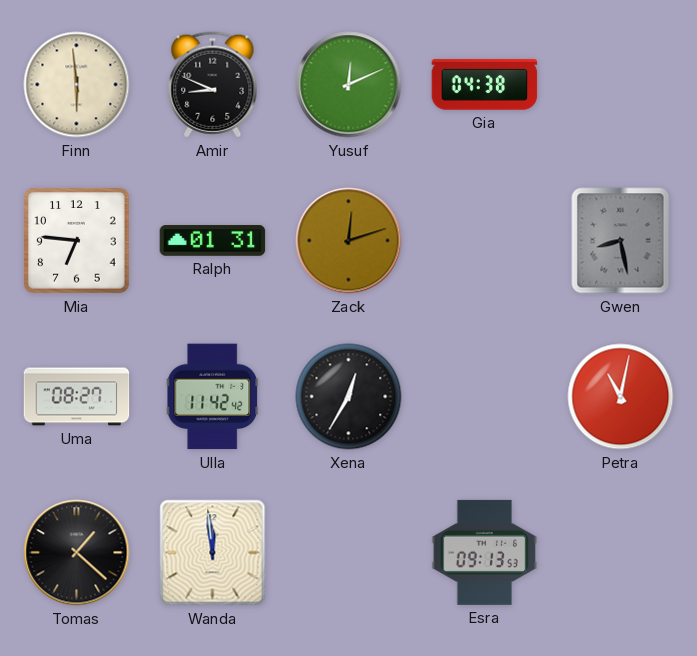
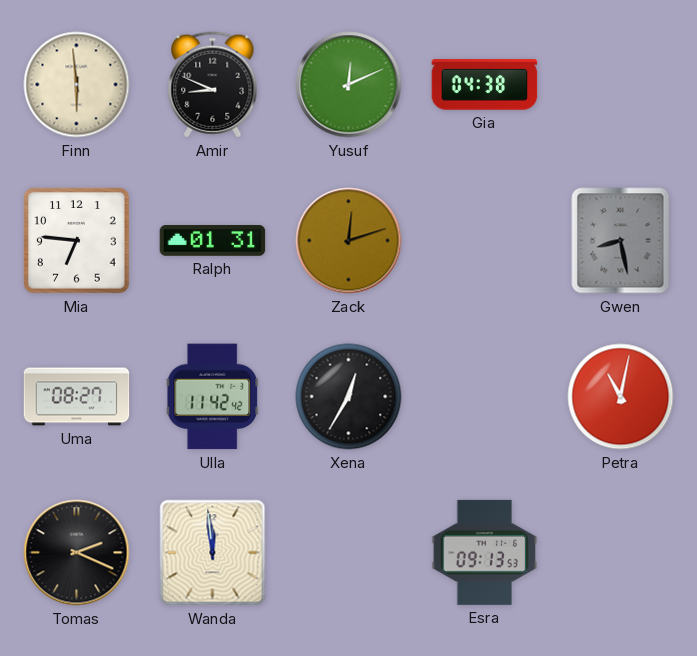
Tomas: 1:22 -> 2:19 (77, 553)
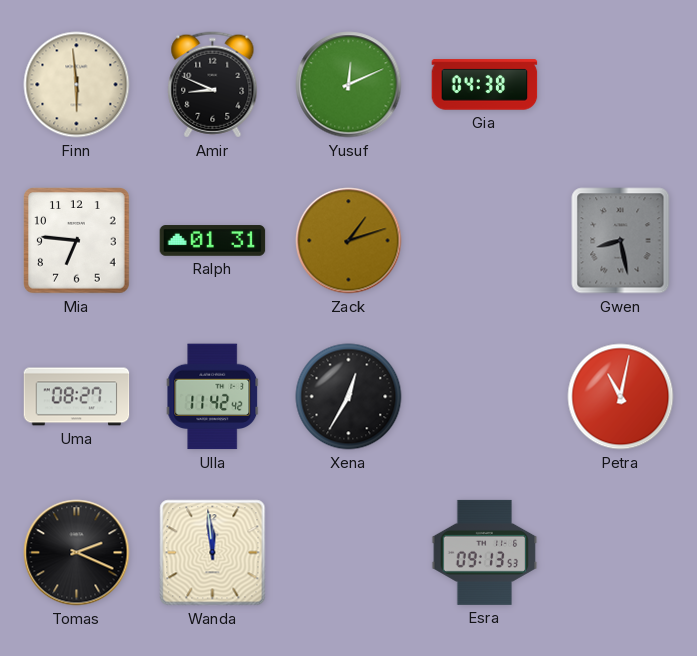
Zack: 12:12 -> 1:12 (349, 241)
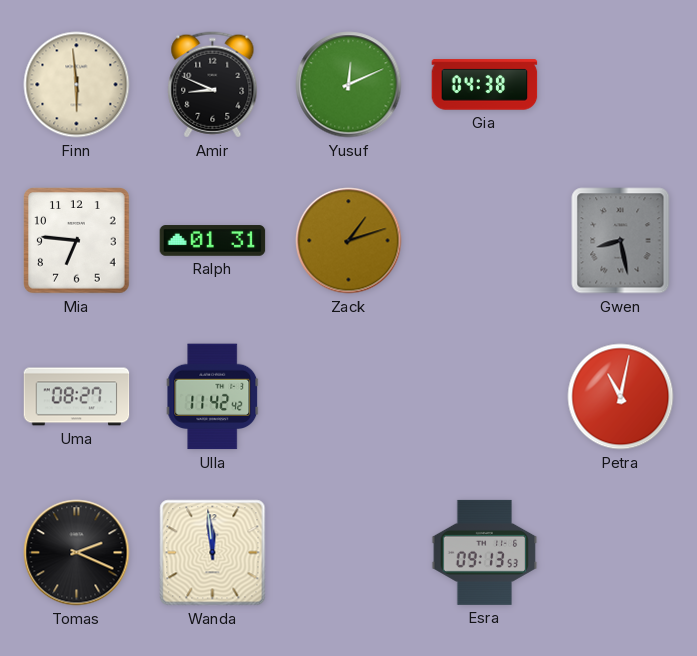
Xena: 12:35 -> none (349, 397)
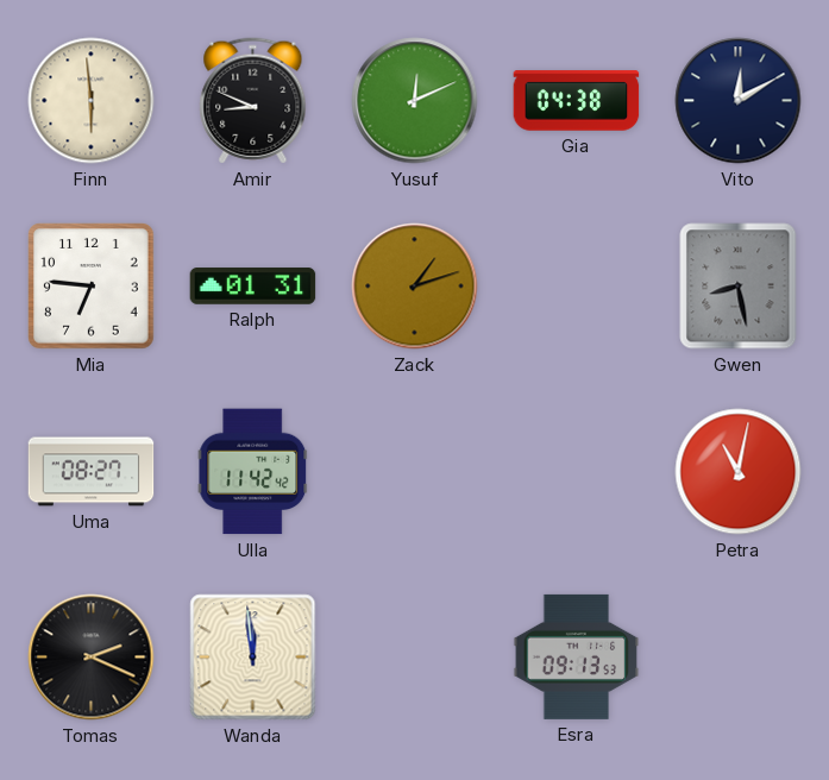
Vito: none -> 12:10 (739, 101)
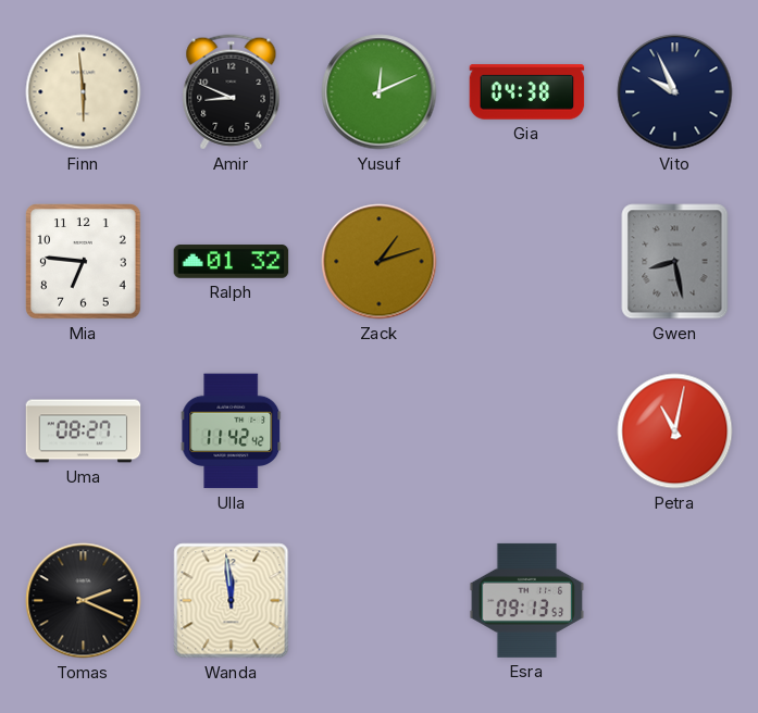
Vito: 12:10 -> 9:56 (675, 92)
Ralph: 01:31 -> 01:32 (232, 262)
